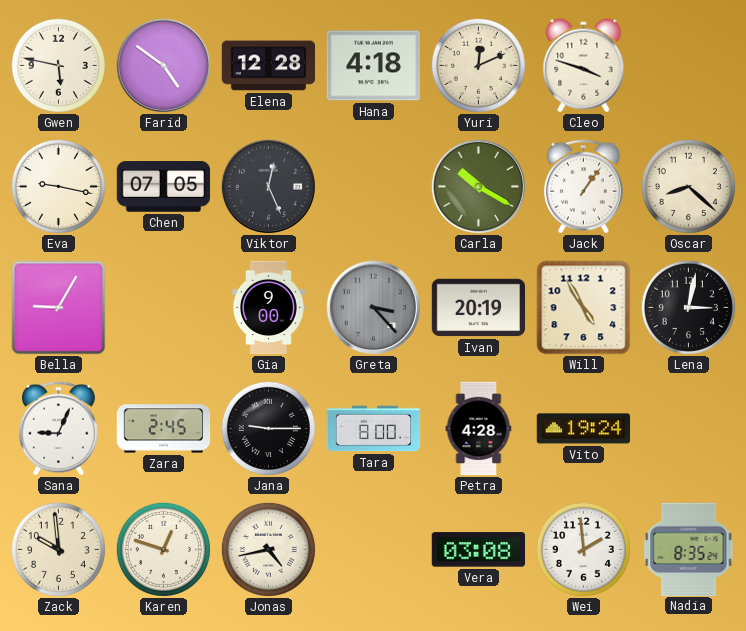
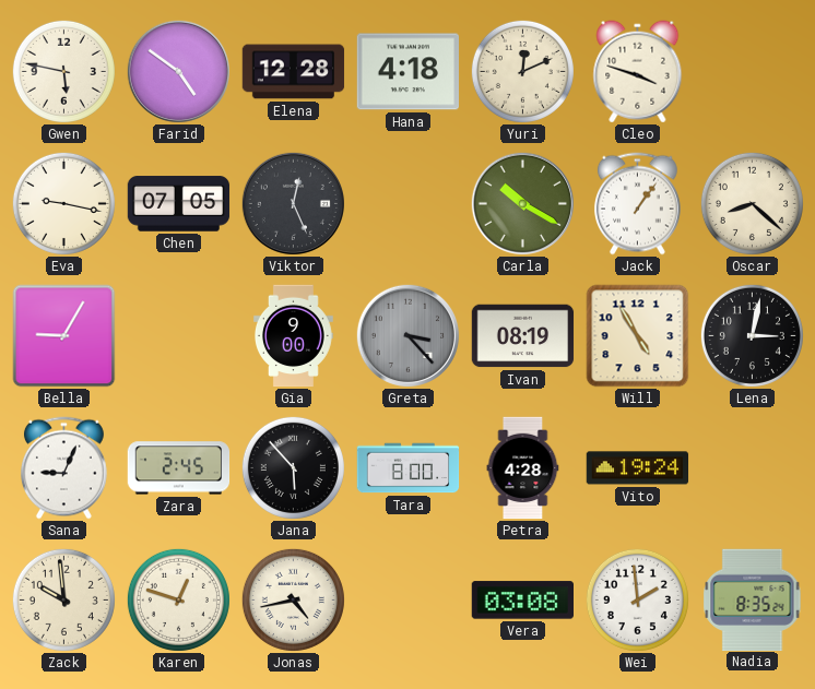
Ivan: 20:19 -> 08:19 (523, 336)
Jana: 9:15 -> 5:53 (293, 467)
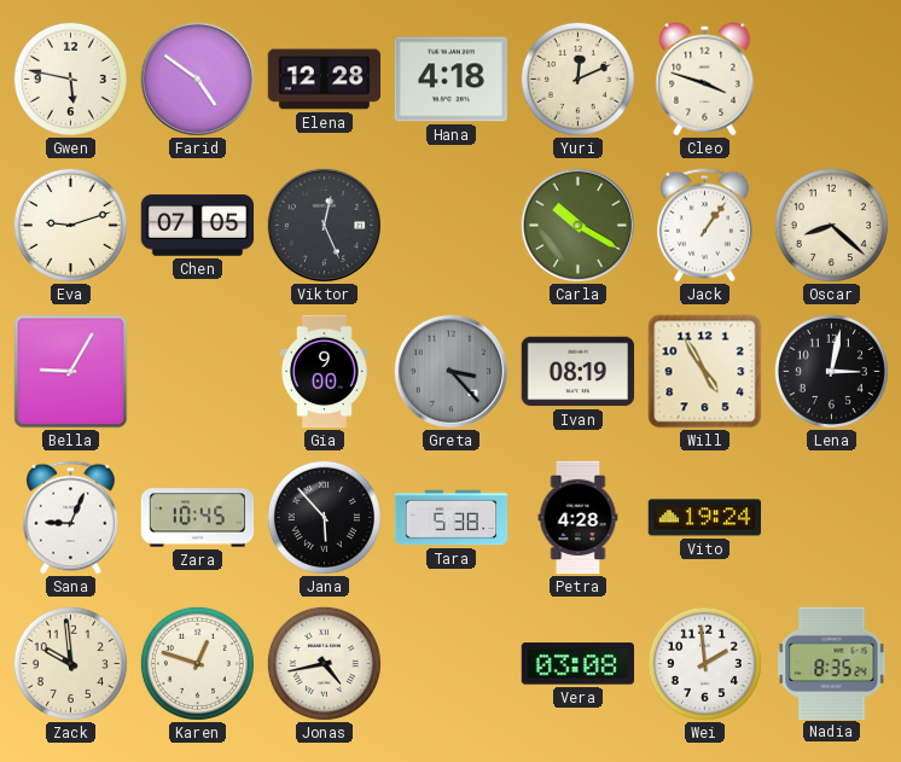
Eva: 9:17 -> 9:12 (70, 225)
Zara: 2:45 -> 10:45 (198, 518)
Tara: 8:00 -> 5:38 (452, 518)
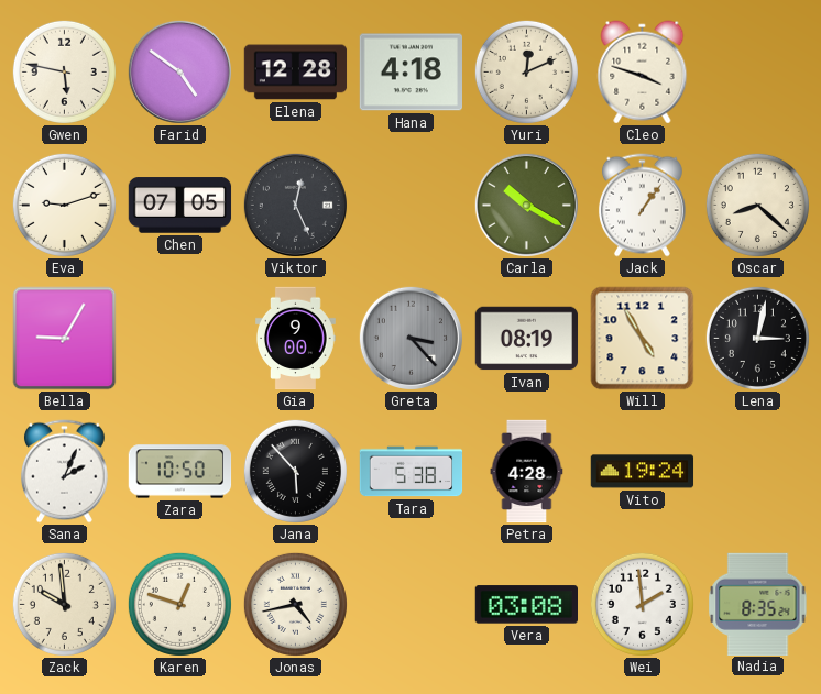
Sana: 9:04 -> 2:04 (64, 472)
Zara: 10:45 -> 10:50 (180, 472)
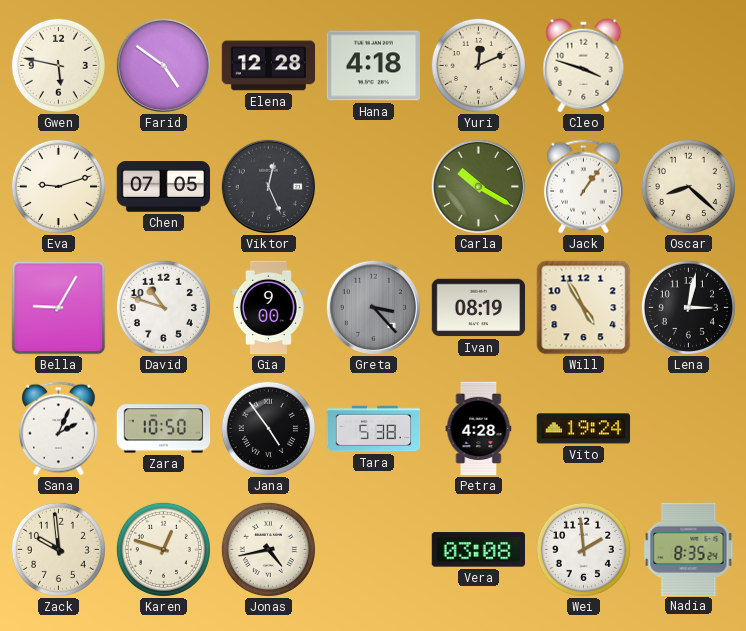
David: none -> 10:48 (163, 307)
Jana: 5:53 -> 4:54 (268, 428)
